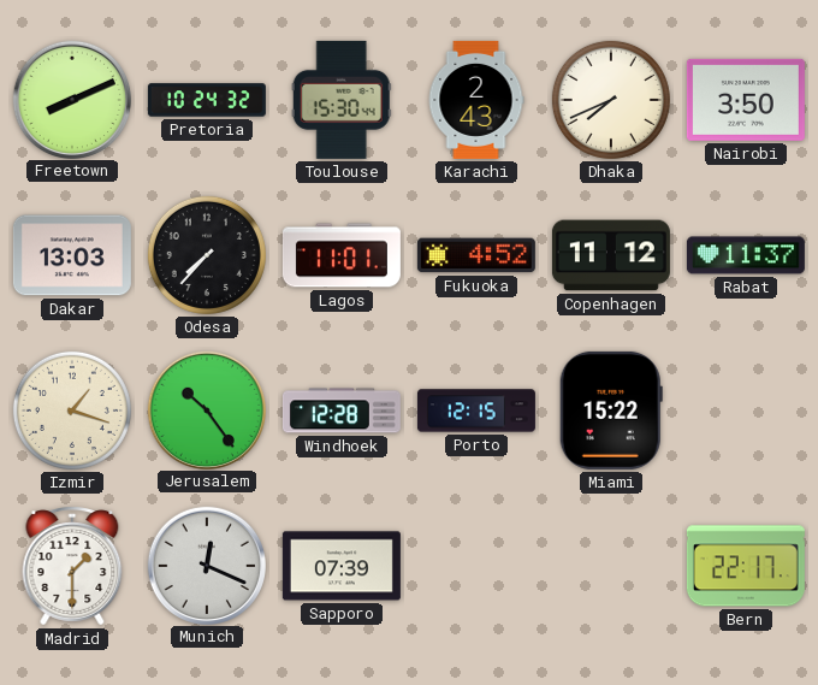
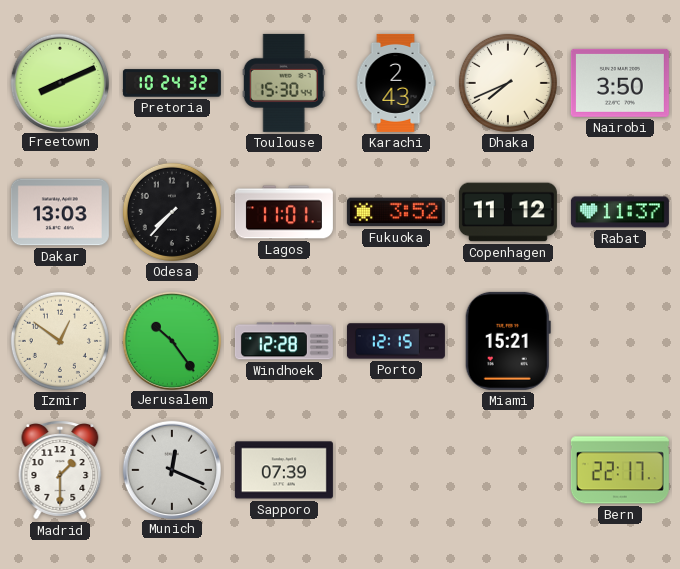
Fukuoka: 4:52 -> 3:52 (396, 212)
Izmir: 1:18 -> 12:51 (60, 341)
Miami: 15:22 -> 15:21 (508, 341)
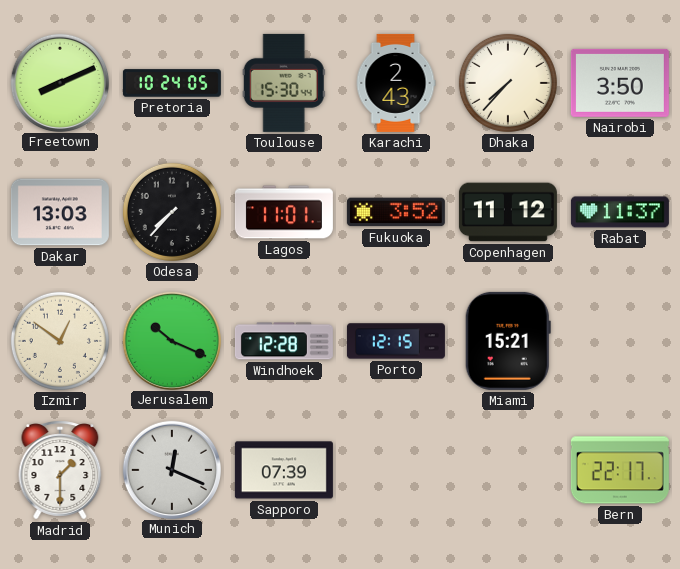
Pretoria: 10:24:32 -> 10:24:05 (172, 83)
Dhaka: 7:41 -> 7:37 (508, 83)
Jerusalem: 10:24 -> 10:19 (171, 340)
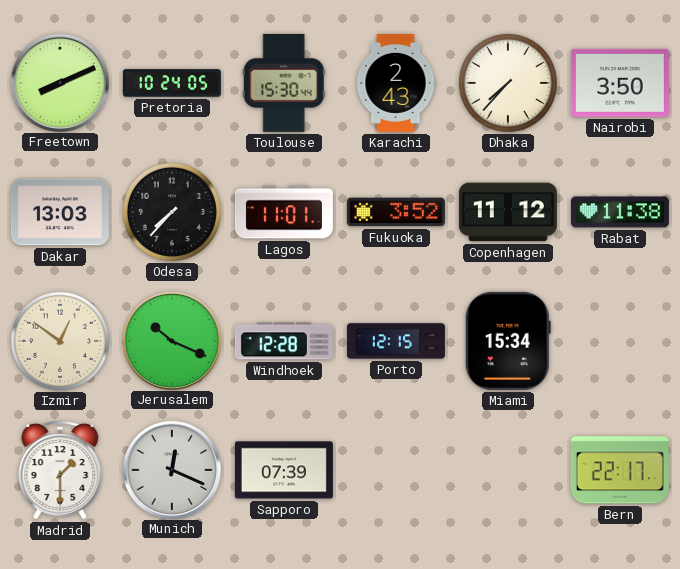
Rabat: 11:37 -> 11:38 (620, 212)
Miami: 15:21 -> 15:34 (508, 341)
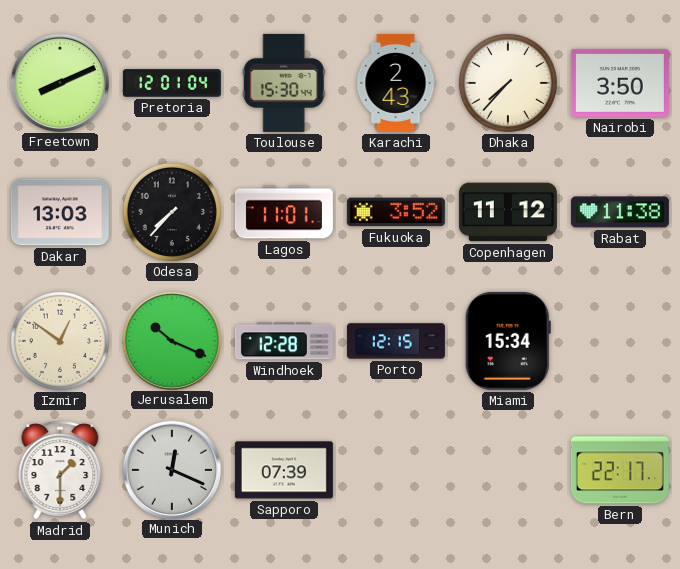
Pretoria: 10:24 -> 12:01 (172, 83)
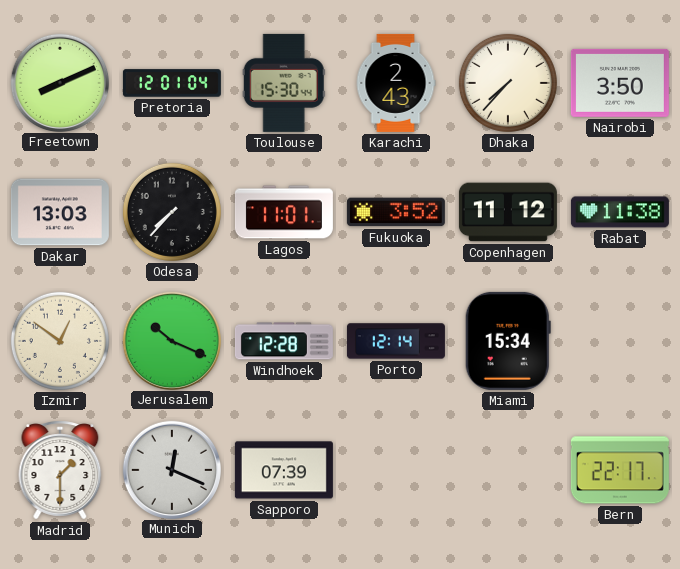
Porto: 12:15 -> 12:14 (396, 341)
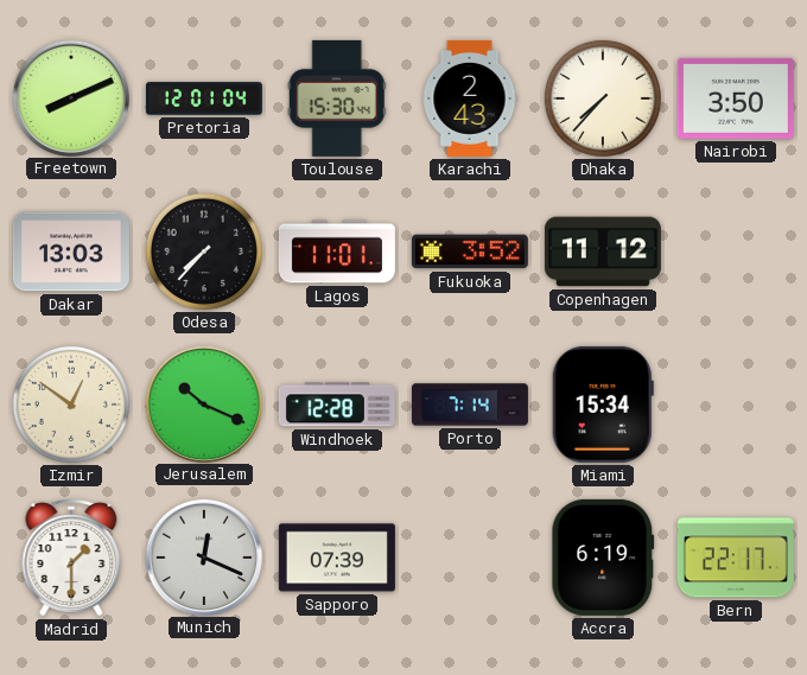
Rabat: 11:38 -> none (620, 212)
Porto: 12:14 -> 7:14 (470, 405)
Accra: none -> 6:19 (603, 558)
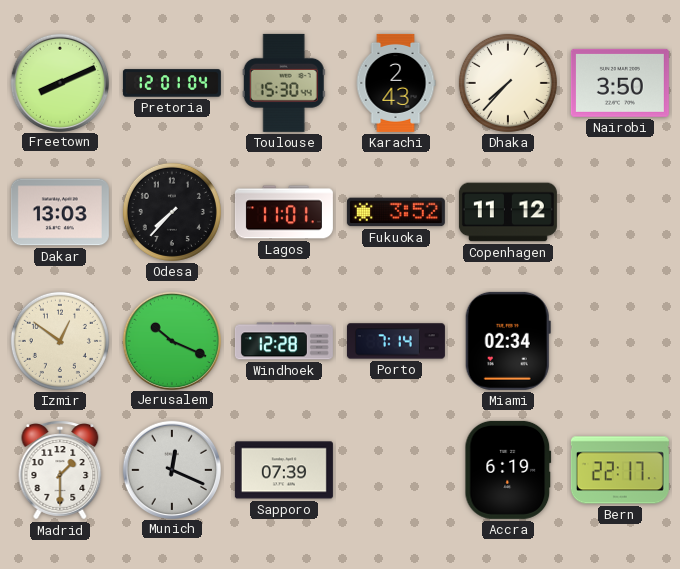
Miami: 15:34 -> 02:34 (508, 341)
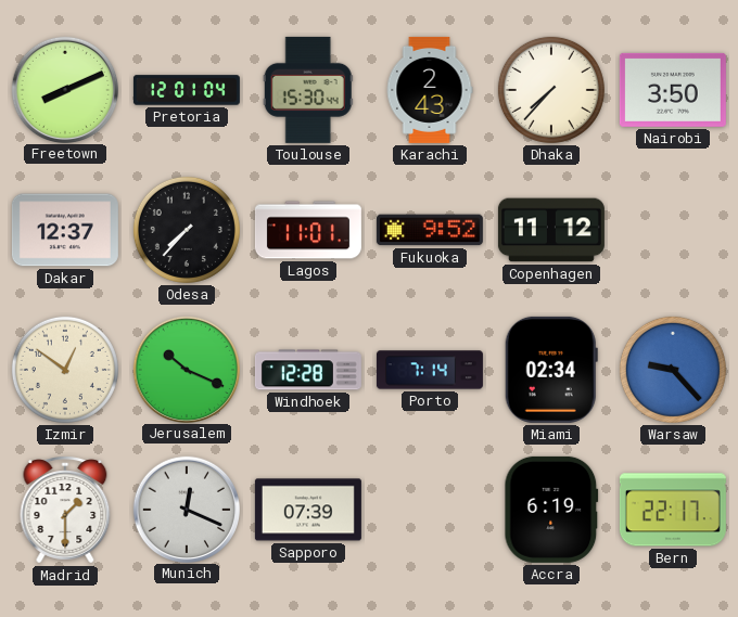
Dakar: 13:03 -> 12:37 (65, 230)
Fukuoka: 3:52 -> 9:52 (430, 230)
Warsaw: none -> 9:23 (673, 370)
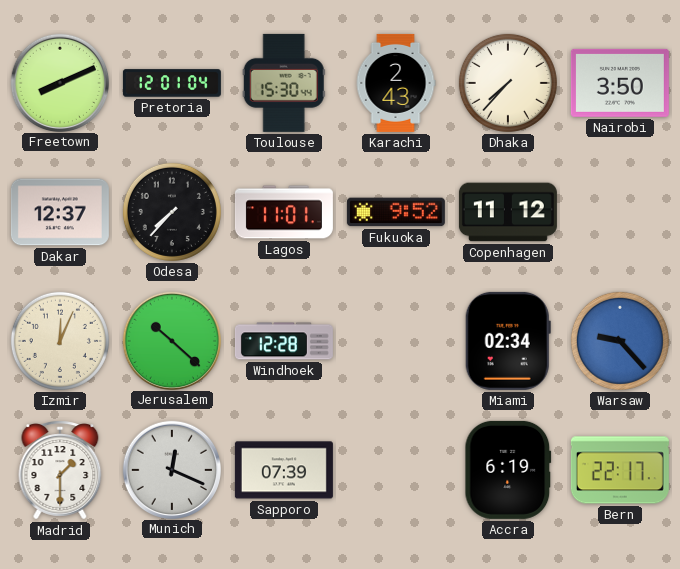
Izmir: 12:51 -> 12:04 (60, 341)
Jerusalem: 10:19 -> 10:22 (171, 340)
Porto: 7:14 -> none (430, 370)
